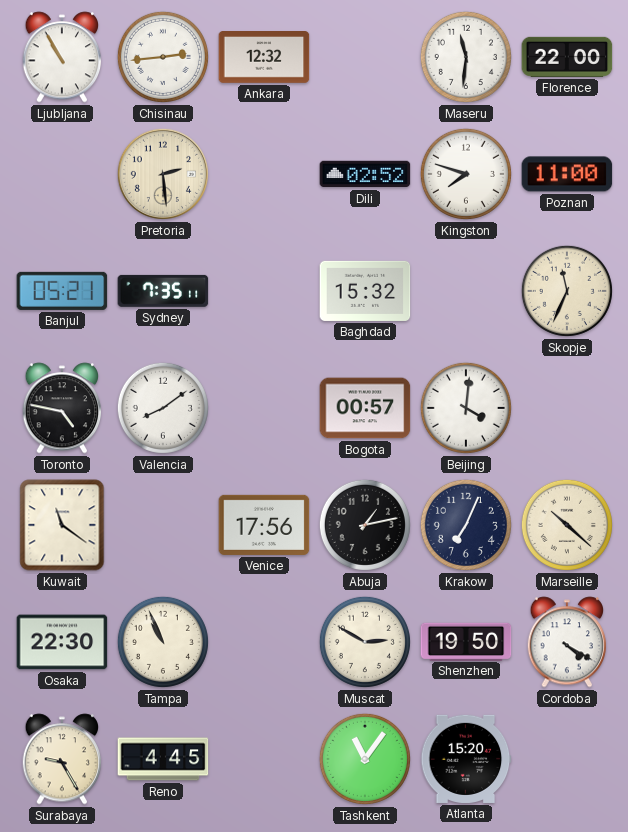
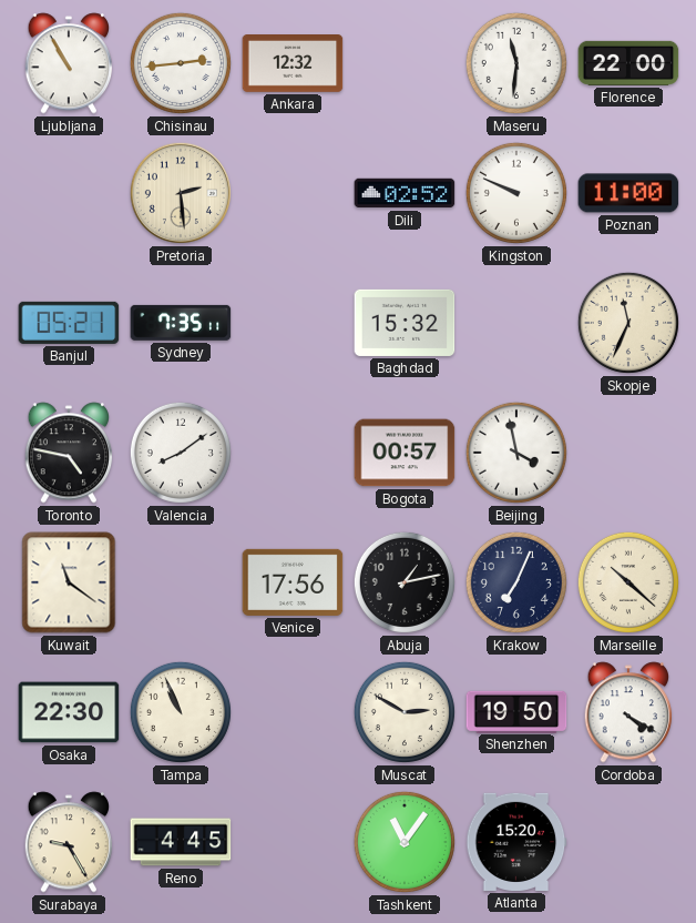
Kingston: 7:48 -> 9:49 (516, 193)
Beijing: 4:01 -> 3:58 (516, 453)
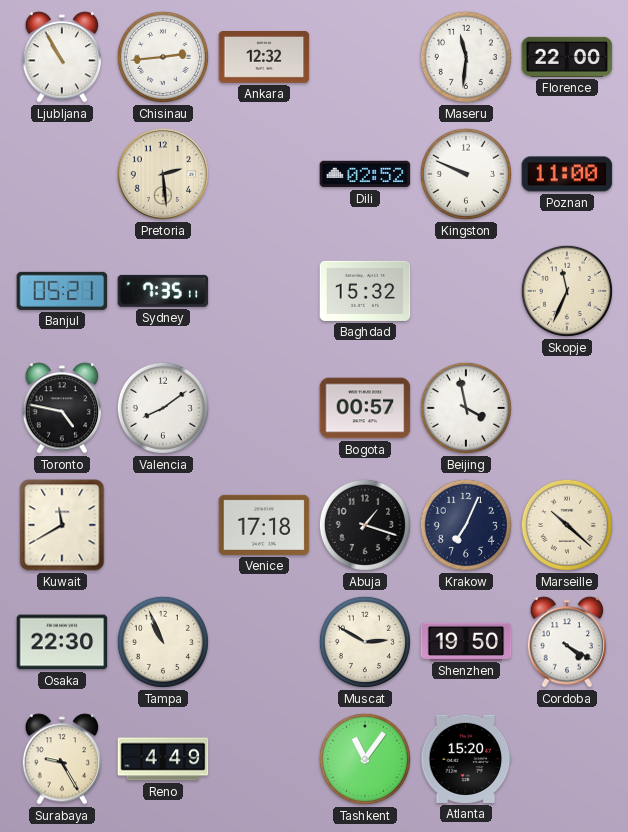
Kuwait: 11:21 -> 11:40 (62, 525)
Venice: 17:56 -> 17:18 (264, 525)
Abuja: 1:13 -> 1:18 (365, 525)
Reno: 4:45 -> 4:49 (163, 759)
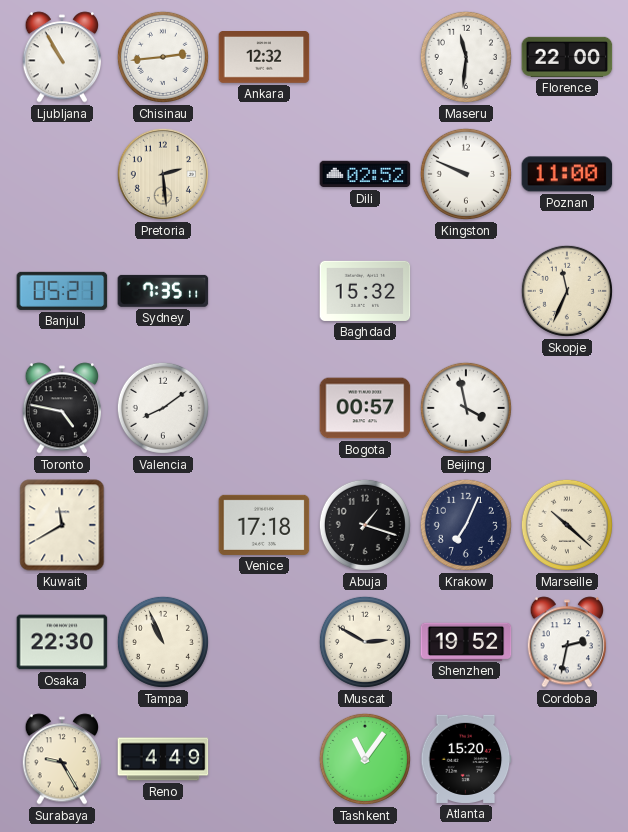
Shenzhen: 19:50 -> 19:52 (466, 641)
Cordoba: 4:20 -> 2:32 (567, 642)
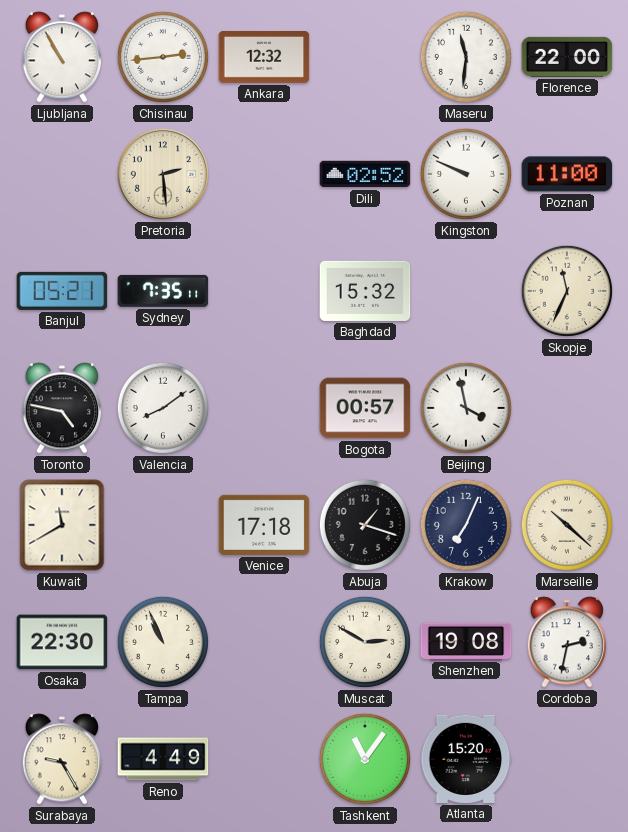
Shenzhen: 19:52 -> 19:08 (466, 641)
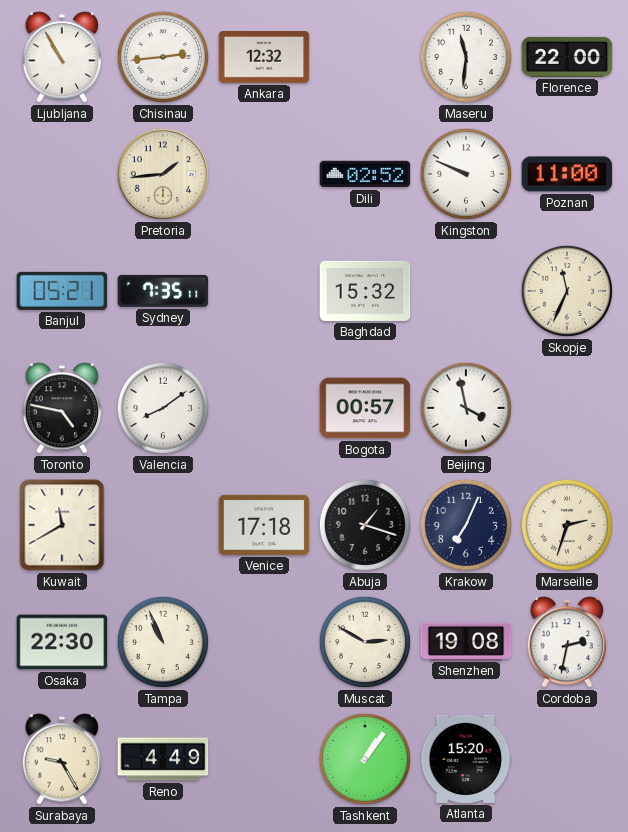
Pretoria: 2:29 -> 1:44 (163, 174)
Marseille: 10:22 -> 2:33 (567, 525)
Tashkent: 11:06 -> 1:06 (365, 759)
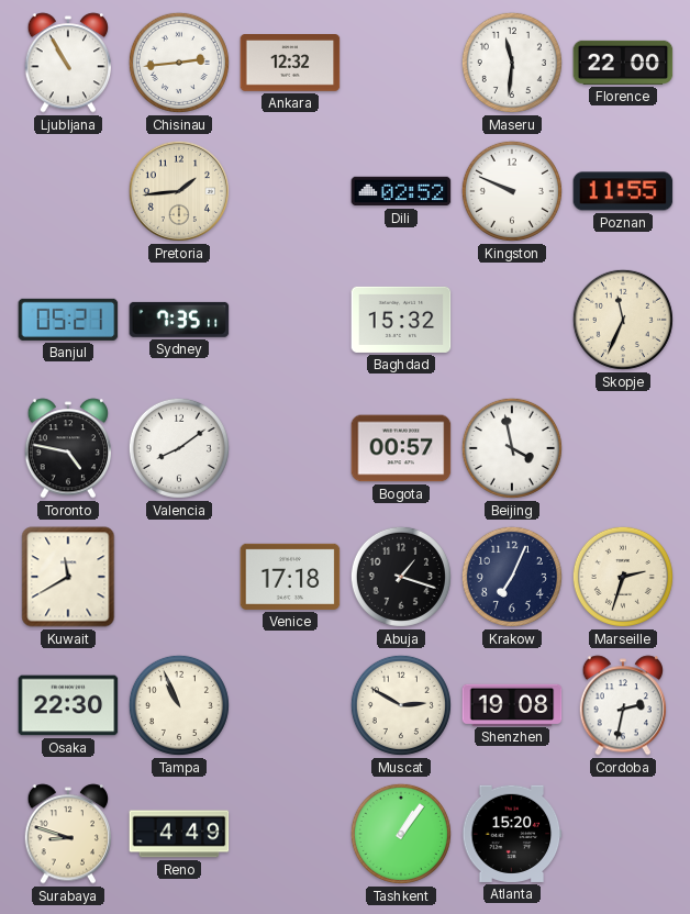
Poznan: 11:00 -> 11:55 (623, 191)
Surabaya: 9:25 -> 8:48 (68, 834)
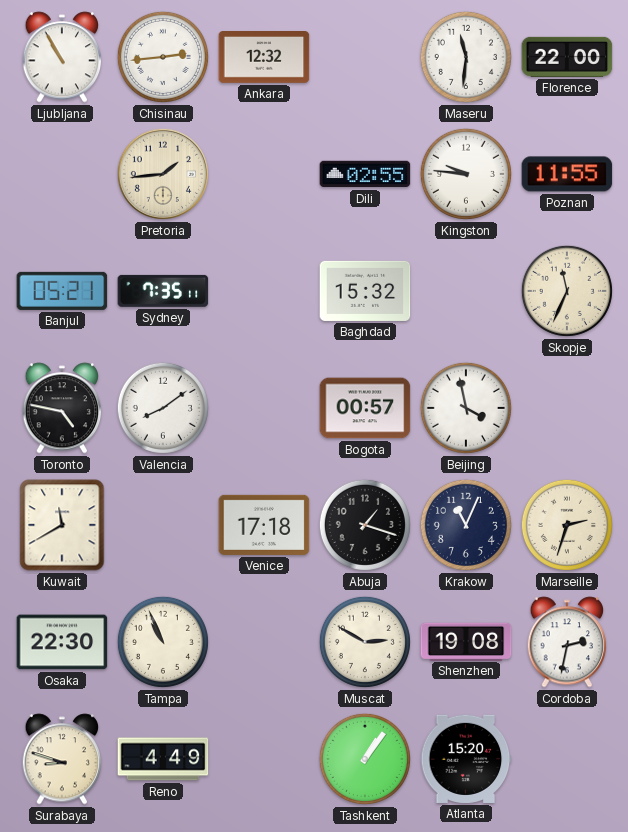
Dili: 02:52 -> 02:55 (365, 174)
Kingston: 9:49 -> 9:46 (466, 174)
Krakow: 7:04 -> 11:04 (466, 525)
